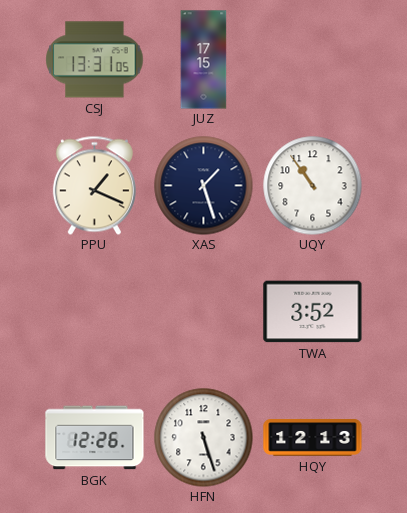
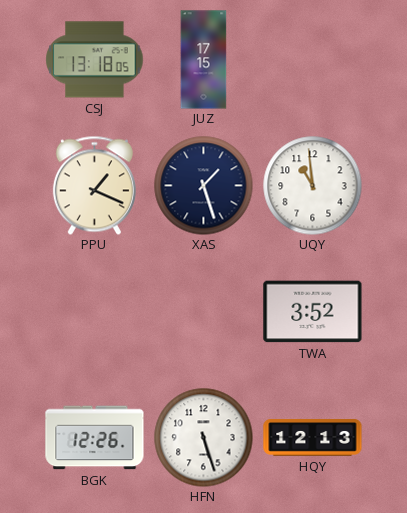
CSJ: 13:31 -> 13:18 (95, 60)
UQY: 10:54 -> 10:59 (313, 186)
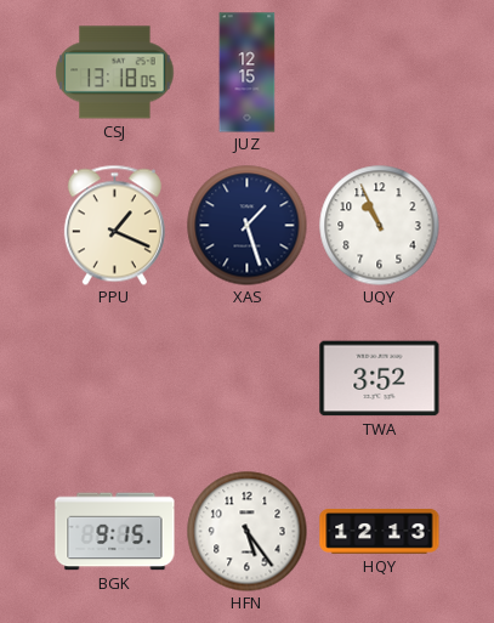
JUZ: 17:15 -> 12:15 (248, 73)
UQY: 10:59 -> 10:56 (380, 226)
BGK: 12:26 -> 9:15 (115, 532)
HFN: 5:27 -> 5:24 (248, 532)
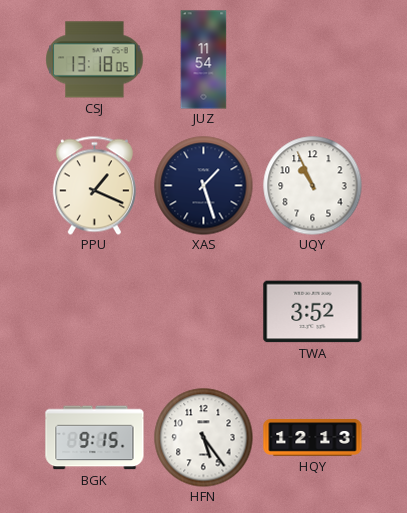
JUZ: 12:15 -> 11:54 (204, 60)
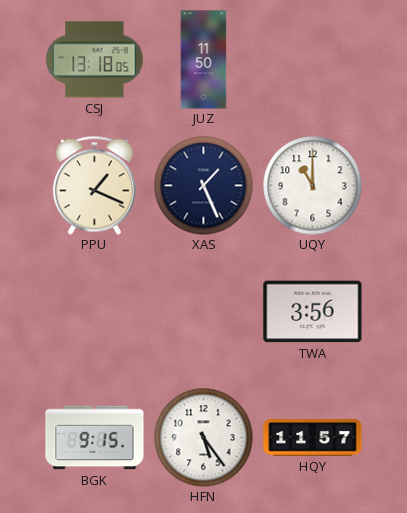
JUZ: 11:54 -> 11:50 (204, 60)
XAS: 1:27 -> 1:26 (204, 186)
UQY: 10:56 -> 11:00 (313, 186)
TWA: 3:52 -> 3:56 (313, 312)
HQY: 12:13 -> 11:57 (313, 438)
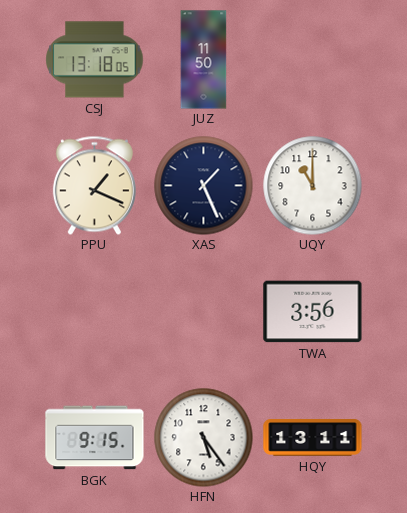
HQY: 11:57 -> 13:11 (313, 438)
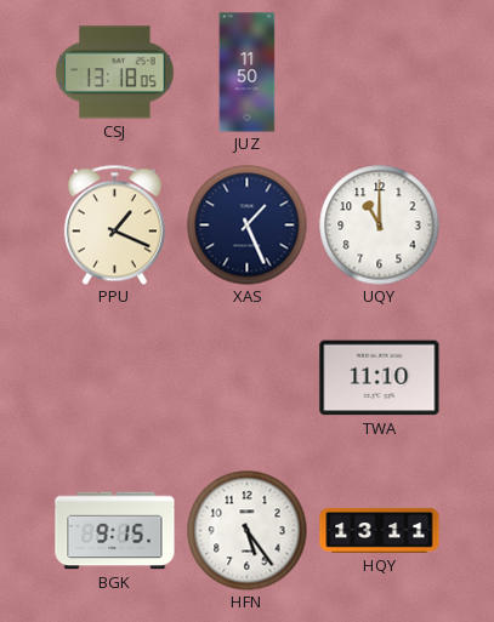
TWA: 3:56 -> 11:10 (380, 378)
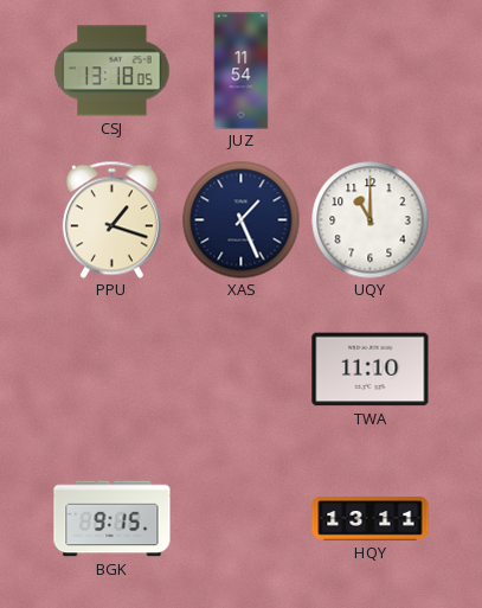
JUZ: 11:50 -> 11:54 (242, 71)
PPU: 1:19 -> 1:18 (111, 219)
HFN: 5:24 -> none (248, 531)
